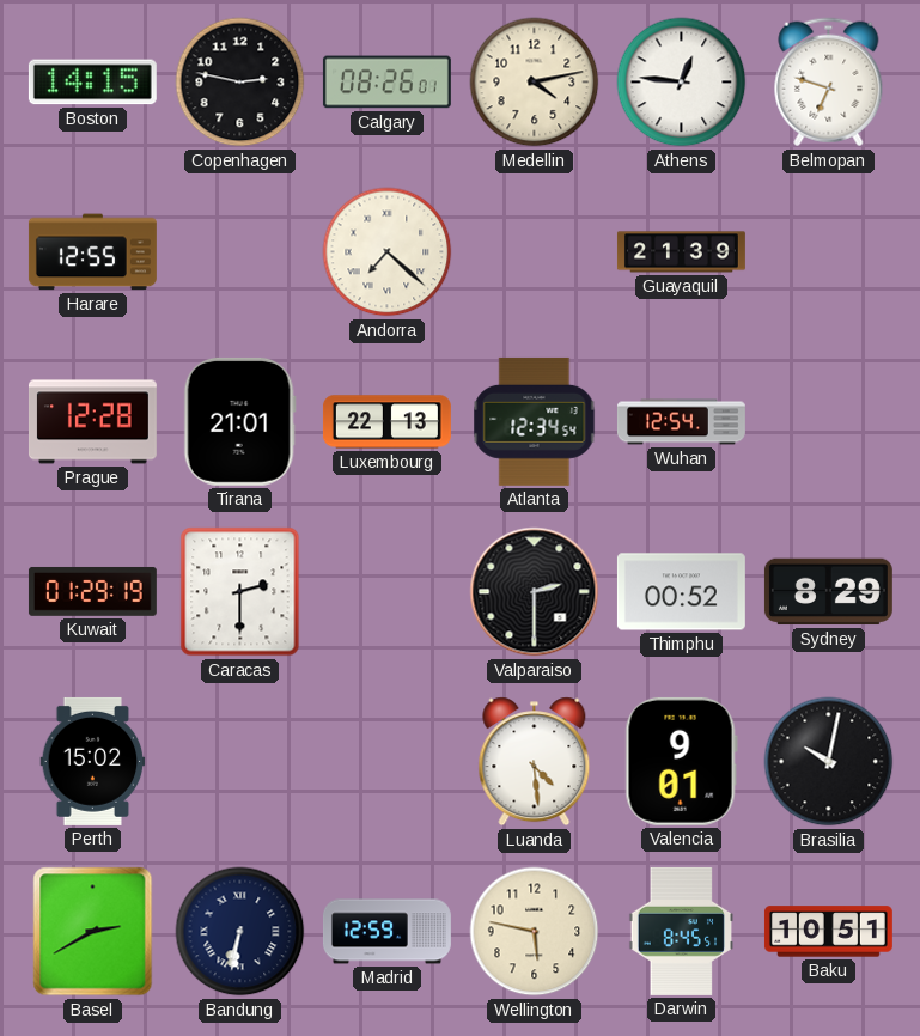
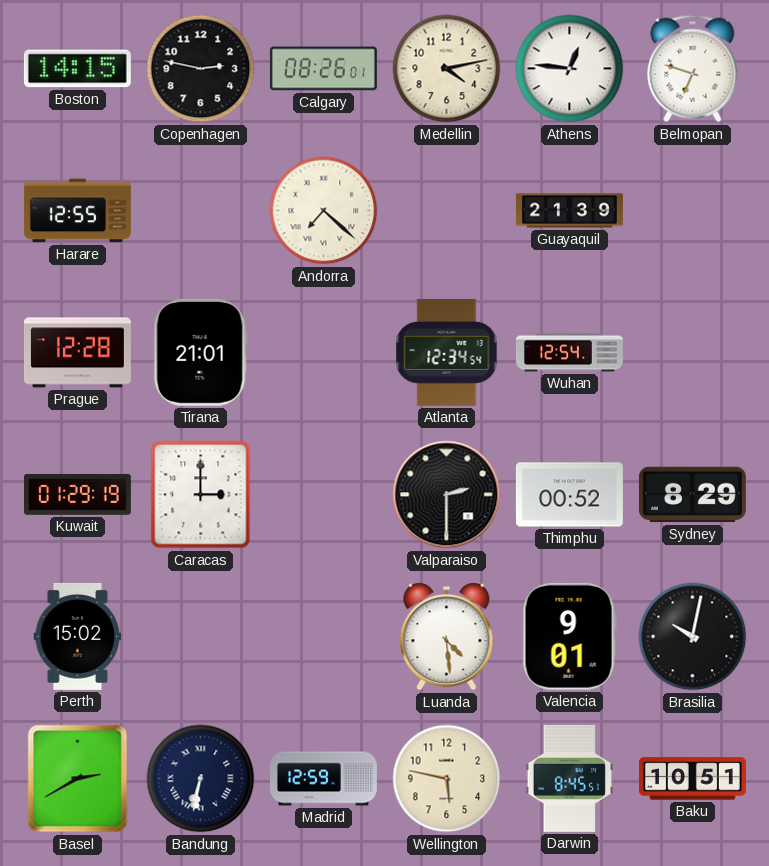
Luxembourg: 22:13 -> none (386, 422)
Caracas: 2:30 -> 3:00 (201, 495)
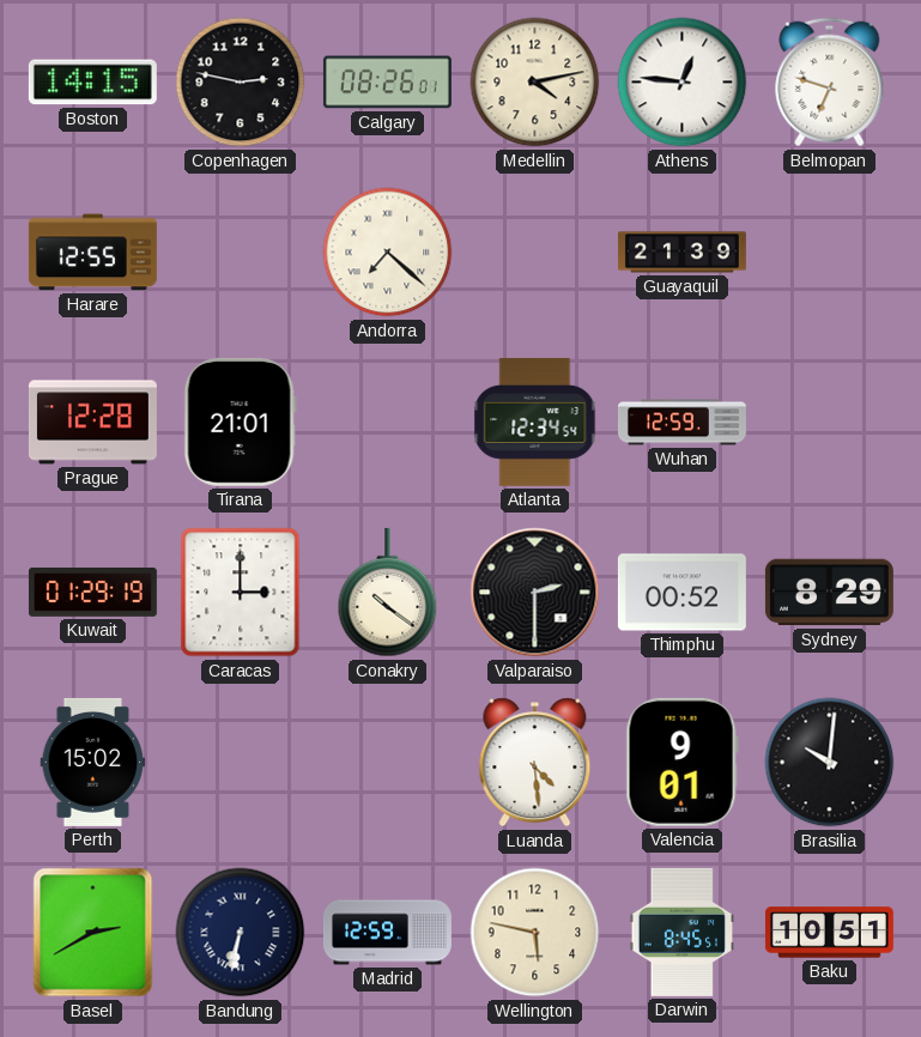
Wuhan: 12:54 -> 12:59 (681, 423)
Conakry: none -> 10:21 (388, 593)
Brasilia: 10:02 -> 10:01 (830, 763)
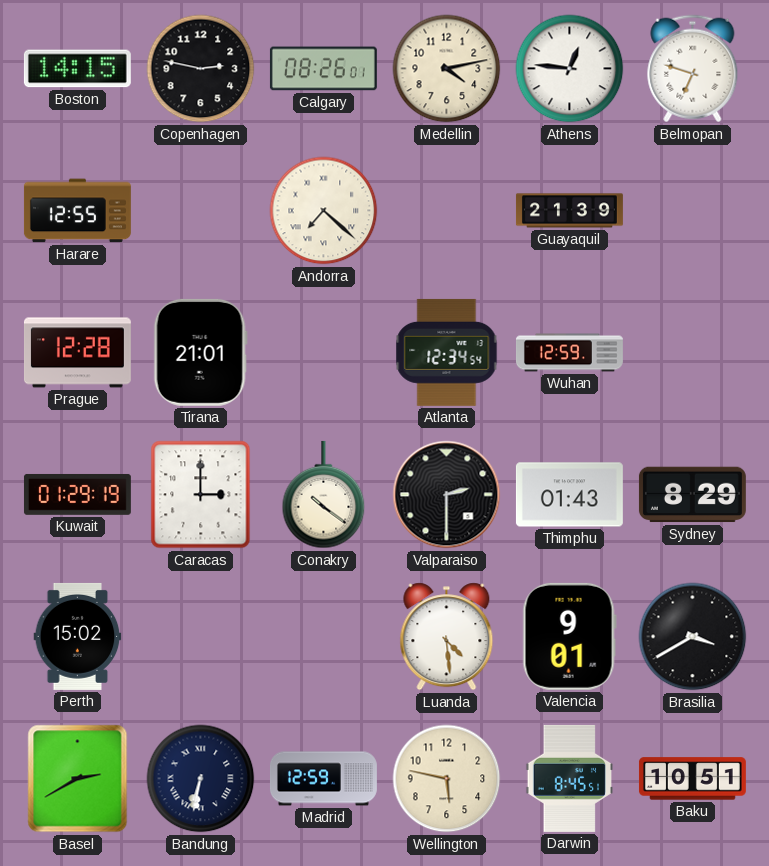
Thimphu: 00:52 -> 01:43 (569, 495)
Brasilia: 10:01 -> 3:40 (693, 637)
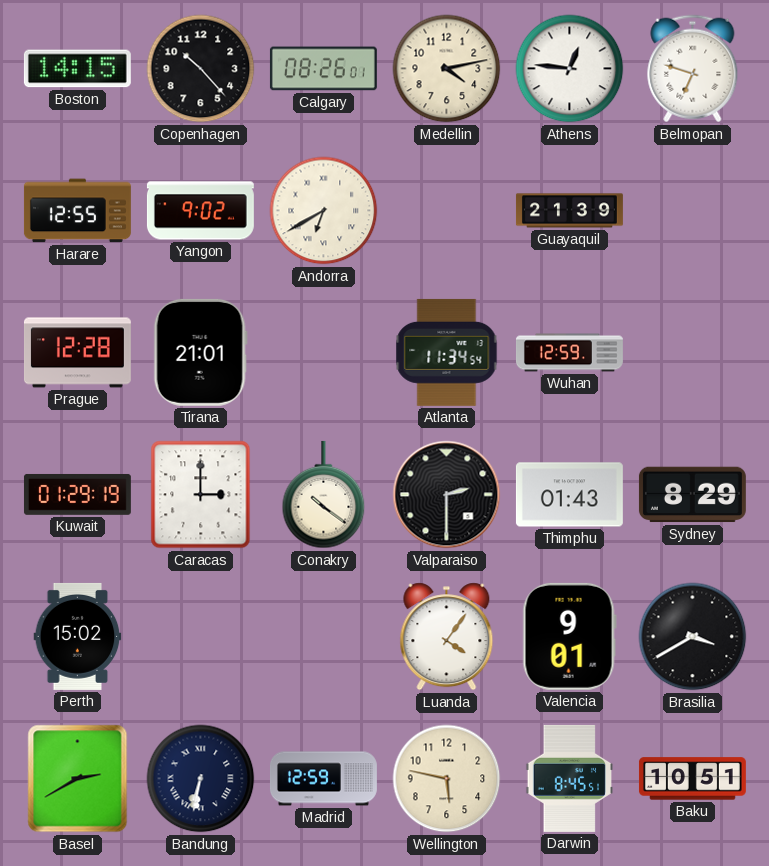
Copenhagen: 2:47 -> 10:23 (201, 69)
Yangon: none -> 9:02 (200, 211)
Andorra: 7:22 -> 6:40 (324, 211)
Atlanta: 12:34 -> 11:34 (447, 352)
Luanda: 4:29 -> 4:06 (447, 637)
